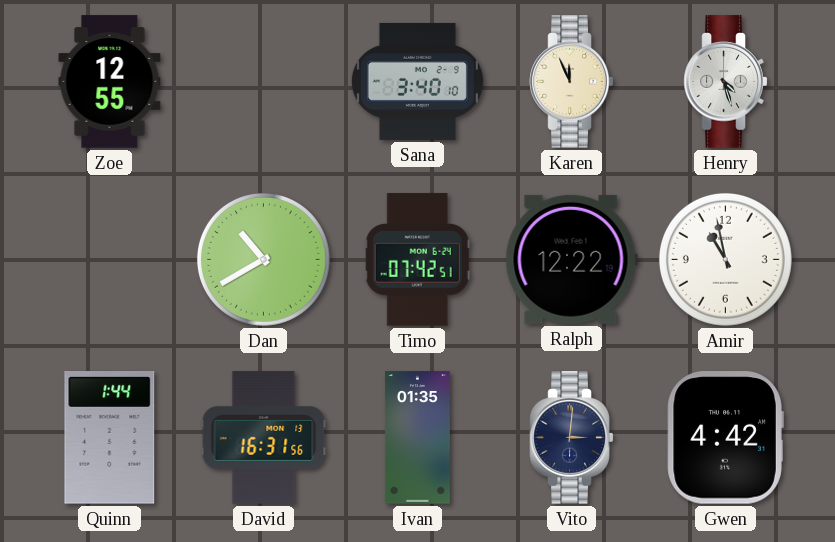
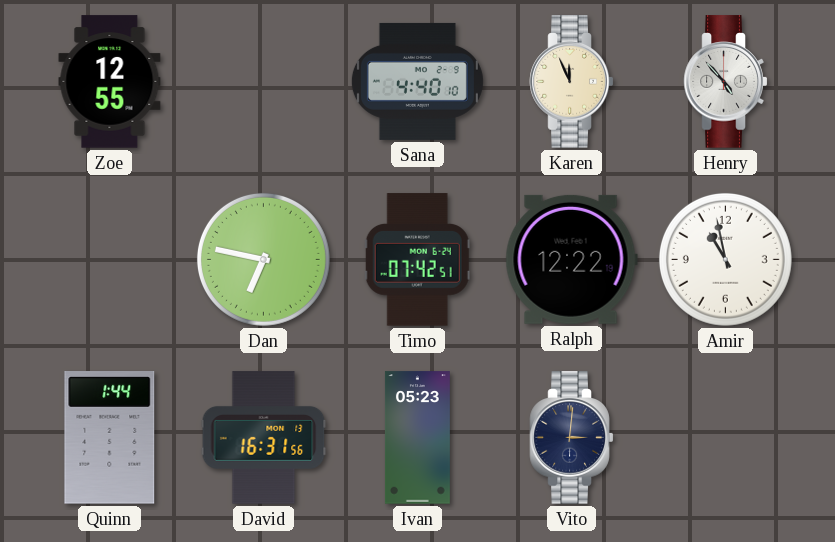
Sana: 3:40 -> 4:40 (417, 81)
Henry: 4:27 -> 4:53 (726, 82)
Dan: 10:40 -> 6:47 (263, 259)
Ivan: 01:35 -> 05:23 (417, 438)
Gwen: 4:42 -> none (725, 438)
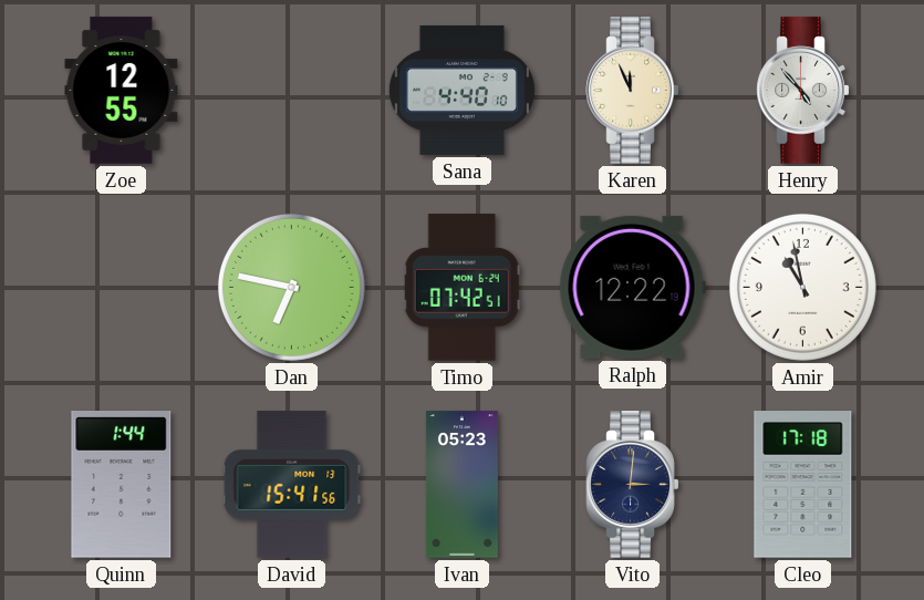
David: 16:31 -> 15:41 (292, 485)
Cleo: none -> 17:18 (803, 485)
